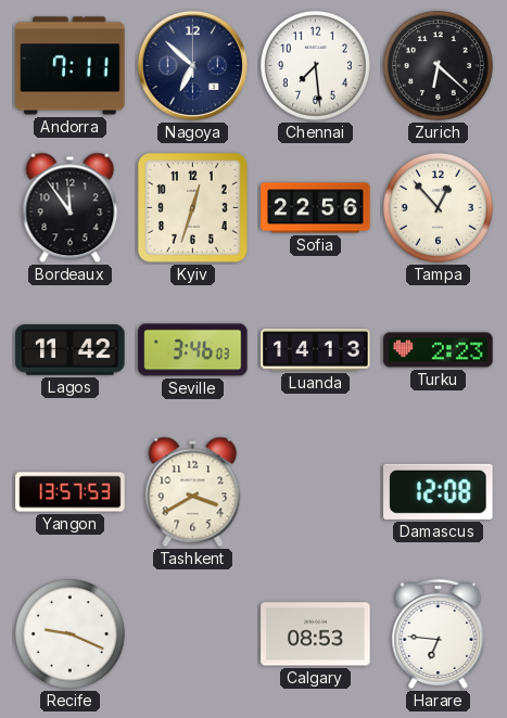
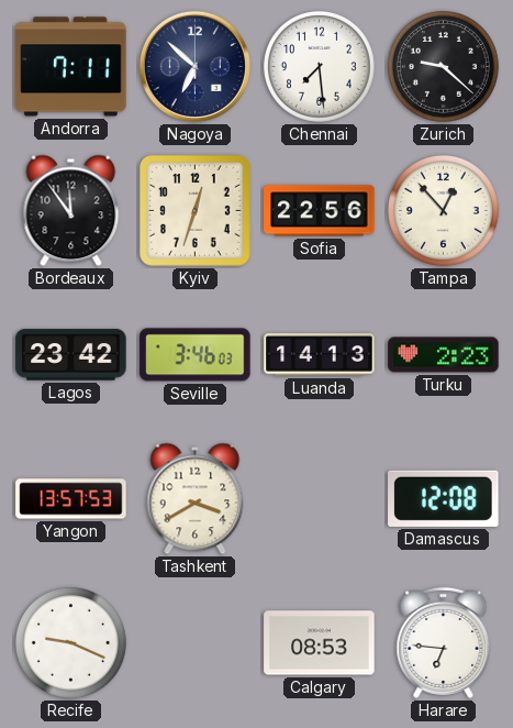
Zurich: 6:22 -> 9:22 (443, 66)
Lagos: 11:42 -> 23:42 (71, 355)
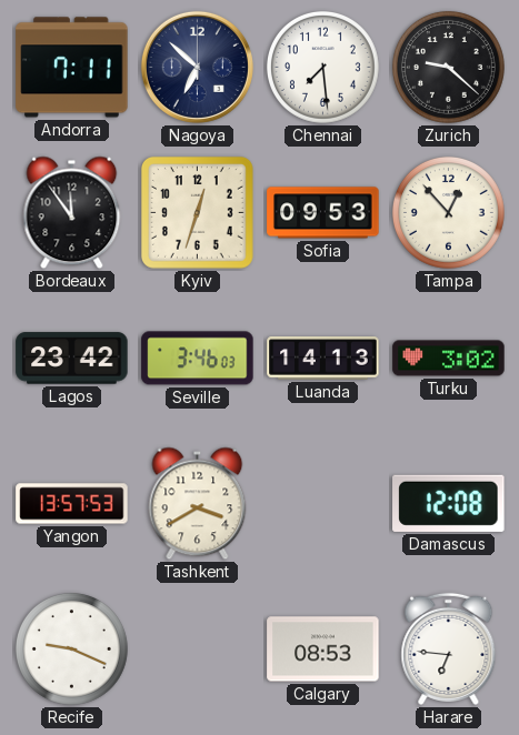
Sofia: 22:56 -> 09:53 (323, 213)
Turku: 2:23 -> 3:02 (449, 359)
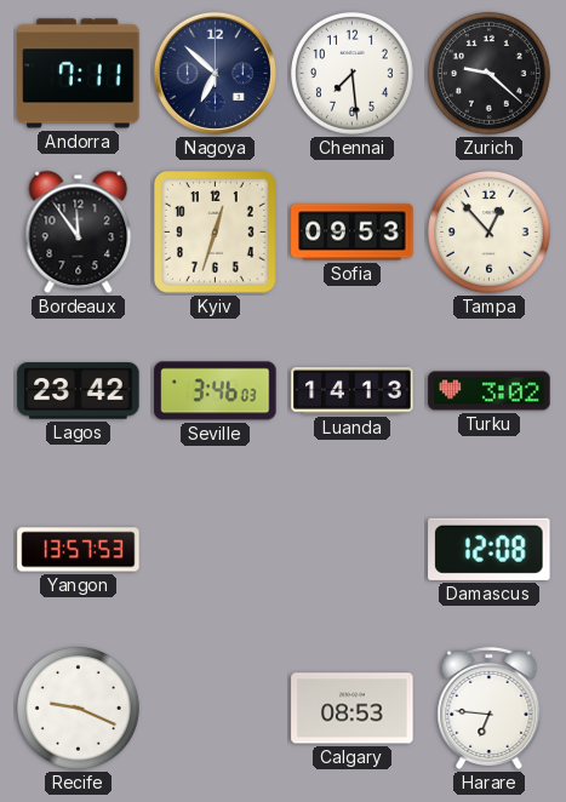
Tashkent: 3:40 -> none (198, 504)
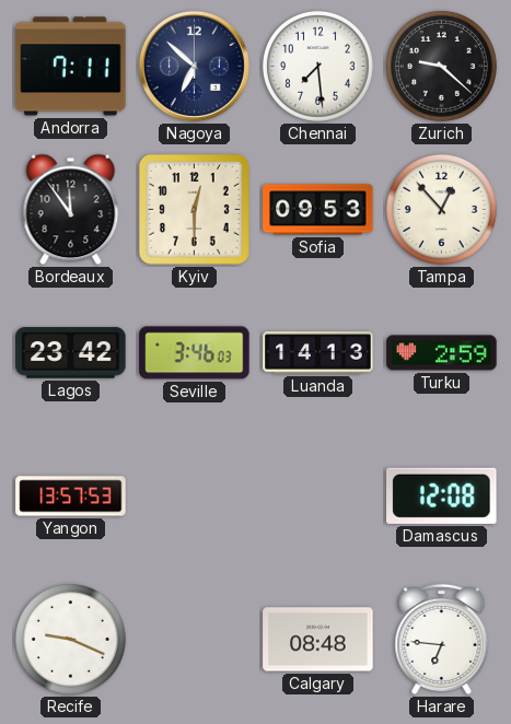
Kyiv: 12:33 -> 12:30 (194, 209)
Turku: 3:02 -> 2:59 (442, 353)
Calgary: 08:53 -> 08:48 (318, 640)
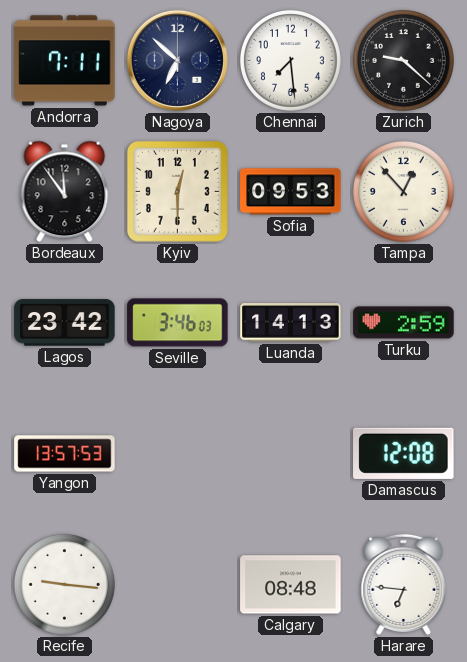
Recife: 9:19 -> 9:16 (64, 584)
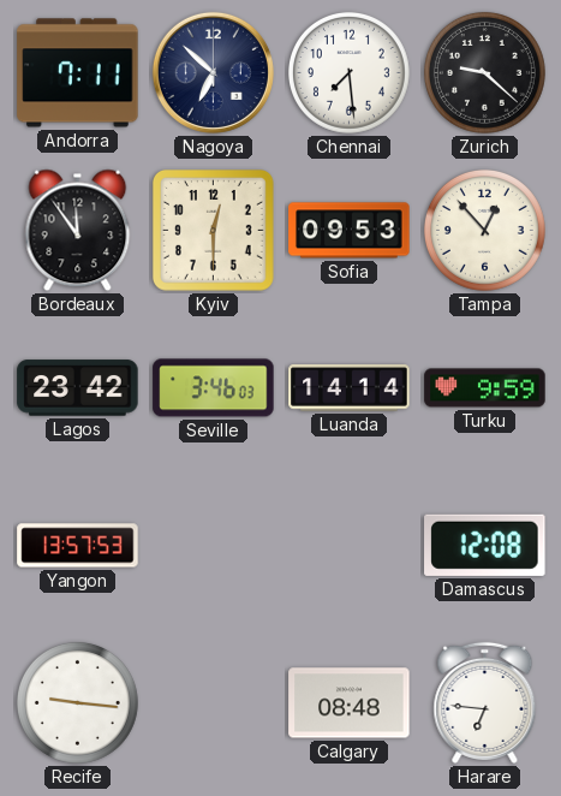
Luanda: 14:13 -> 14:14 (350, 388)
Turku: 2:59 -> 9:59 (485, 388)
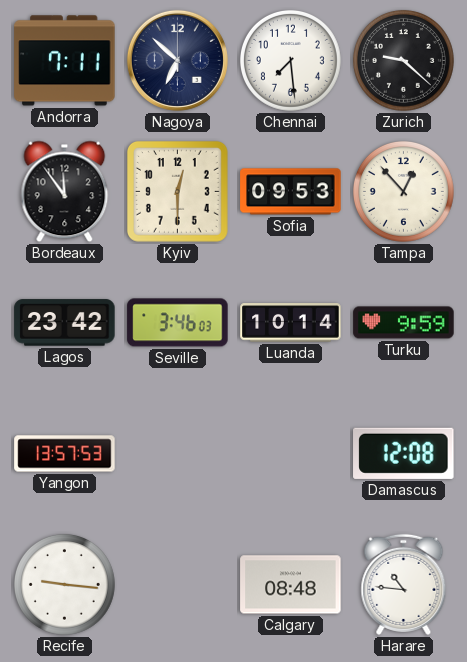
Luanda: 14:14 -> 10:14 (291, 323)
Harare: 6:46 -> 10:46 (404, 584)
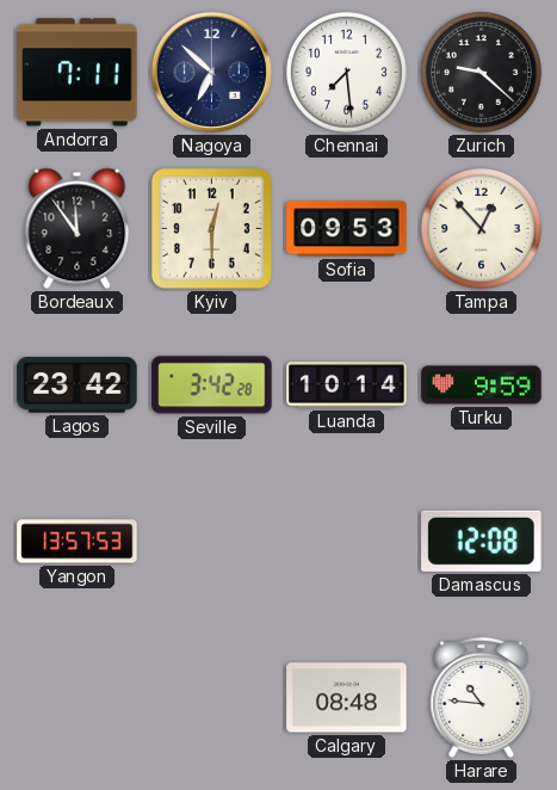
Seville: 3:46 -> 3:42 (212, 385)
Recife: 9:16 -> none (64, 584)
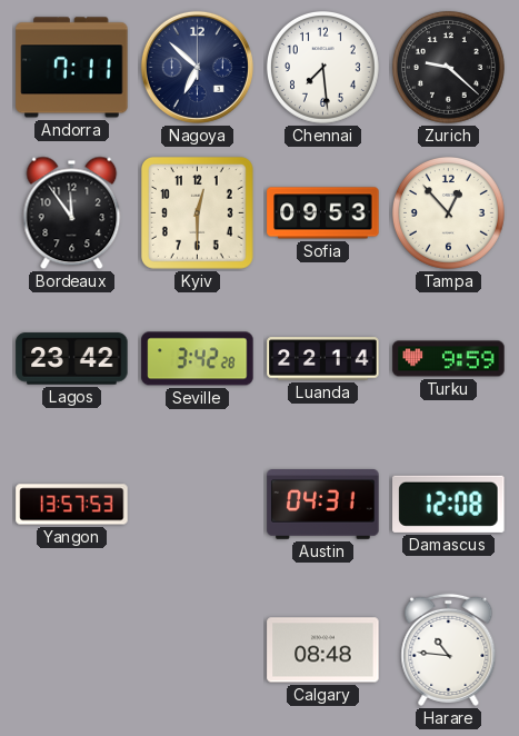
Luanda: 10:14 -> 22:14 (323, 359)
Austin: none -> 04:31 (323, 505)
